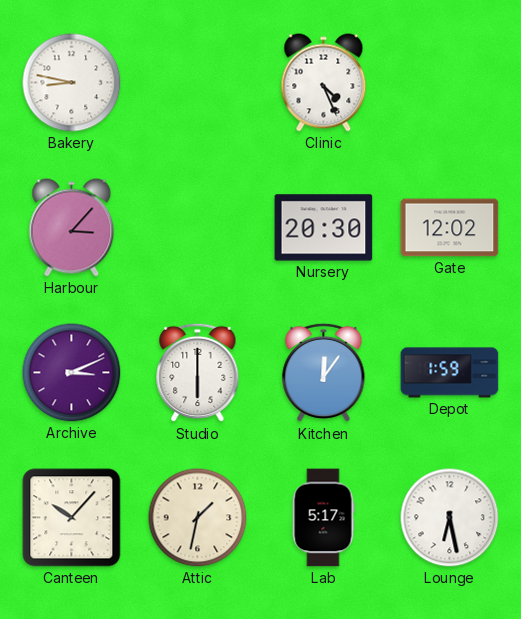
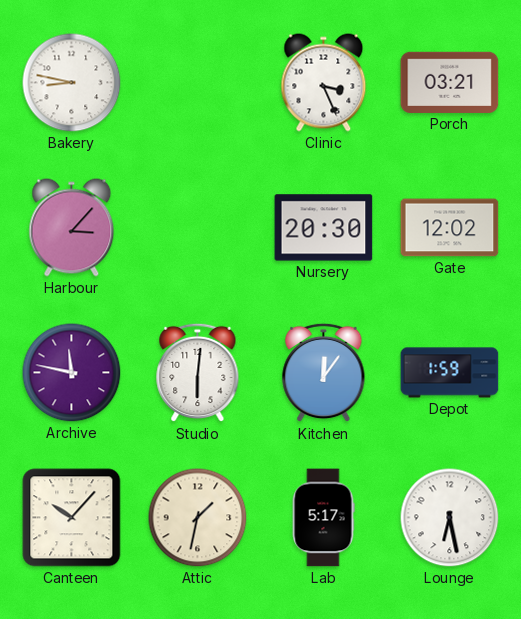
Clinic: 4:26 -> 3:26 (324, 83)
Porch: none -> 03:21 (450, 82)
Archive: 3:11 -> 11:47 (72, 373)
Studio: 6:00 -> 6:01 (198, 373)
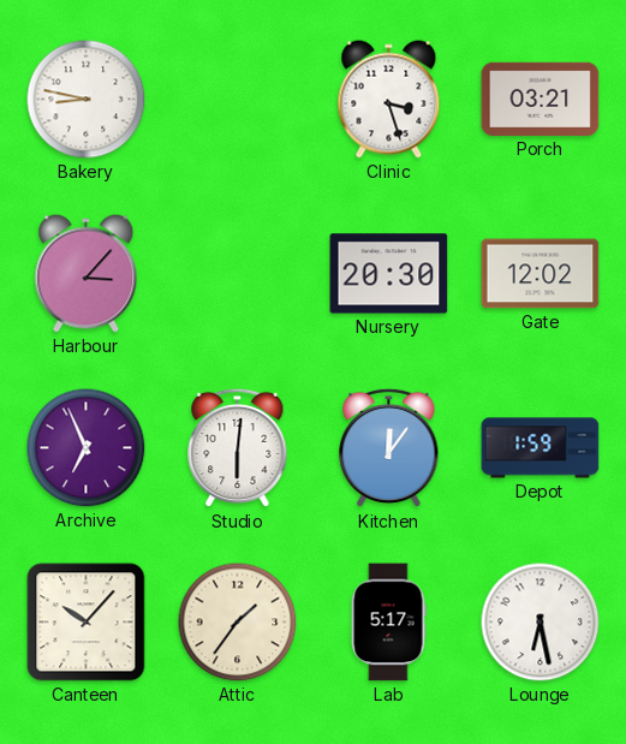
Clinic: 3:26 -> 3:27 (389, 100)
Archive: 11:47 -> 6:56 (87, 448)
Attic: 1:32 -> 1:36 (238, 623)
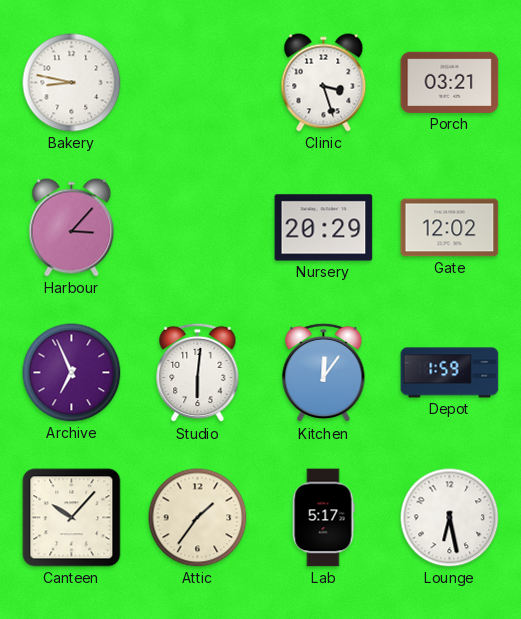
Nursery: 20:30 -> 20:29 (324, 228)
